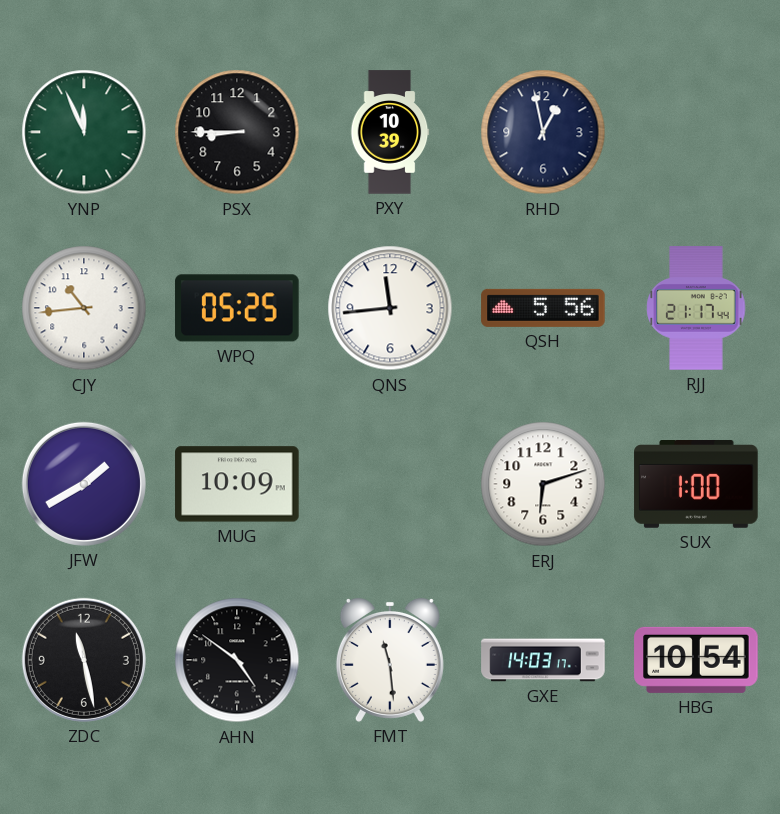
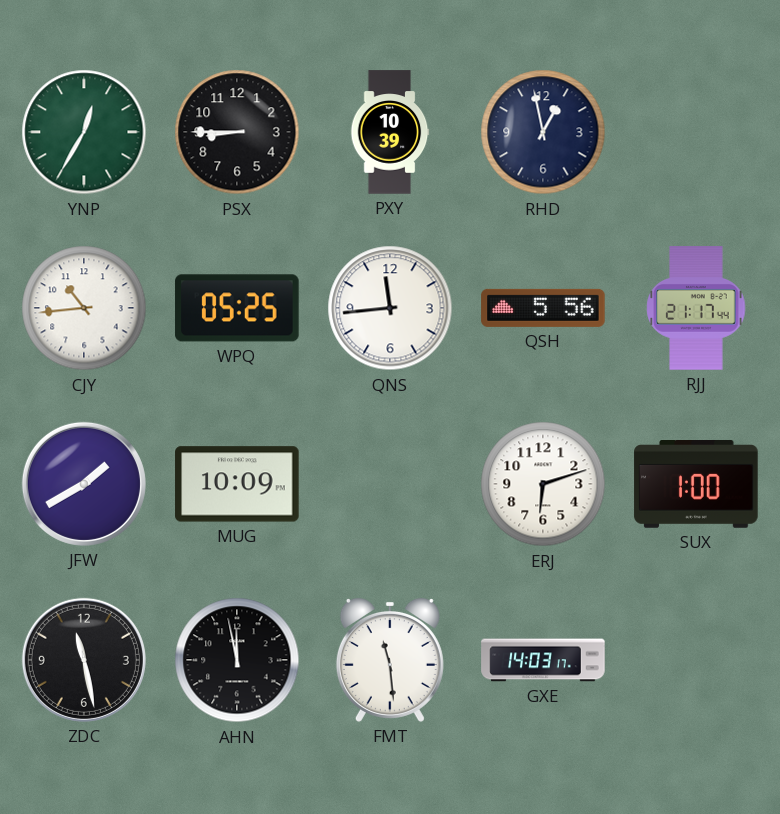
YNP: 11:56 -> 12:35 (84, 132)
AHN: 4:51 -> 11:58 (237, 660)
HBG: 10:54 -> none (696, 660)
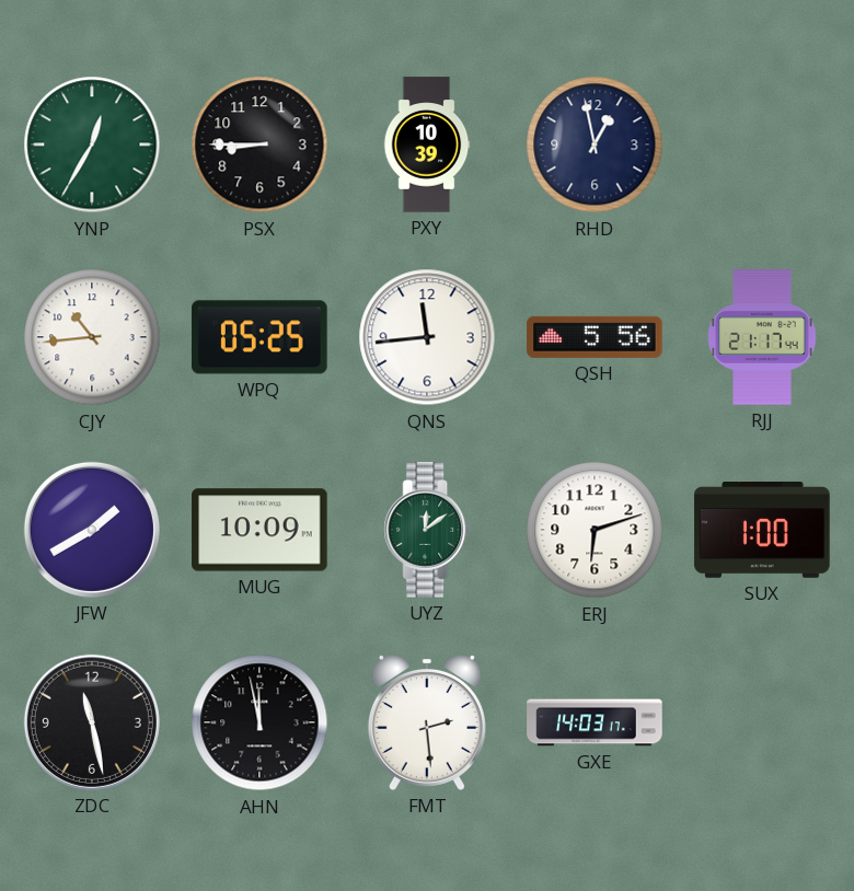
UYZ: none -> 12:09 (427, 530)
FMT: 11:29 -> 2:29 (427, 724)
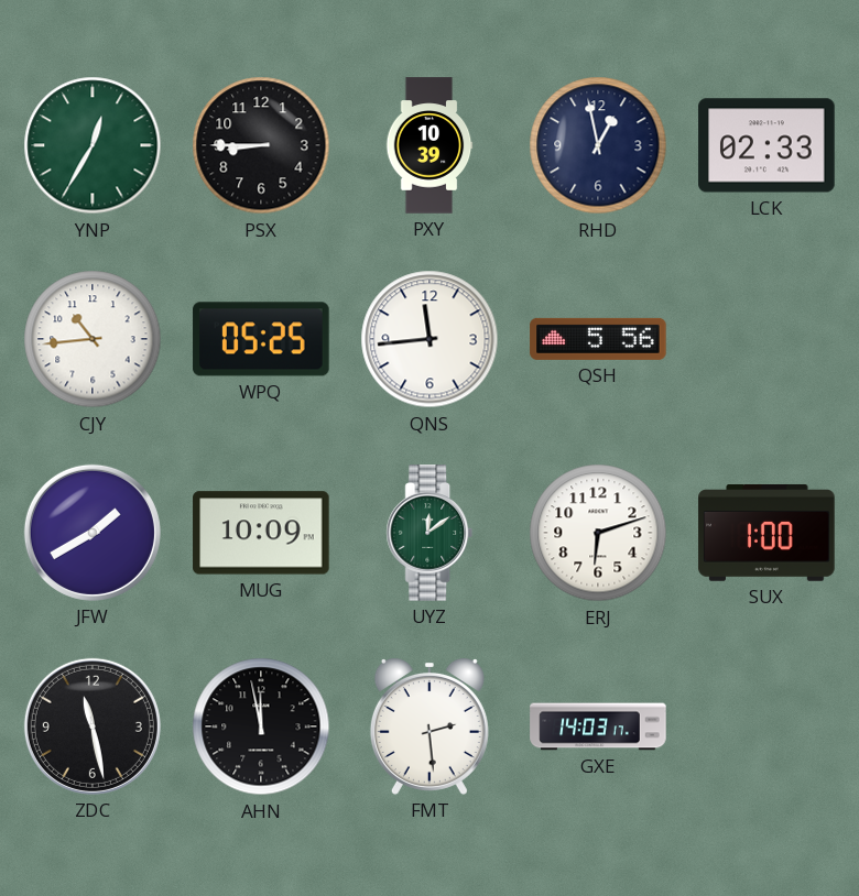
LCK: none -> 02:33 (766, 145)
RJJ: 21:17 -> none (762, 337)
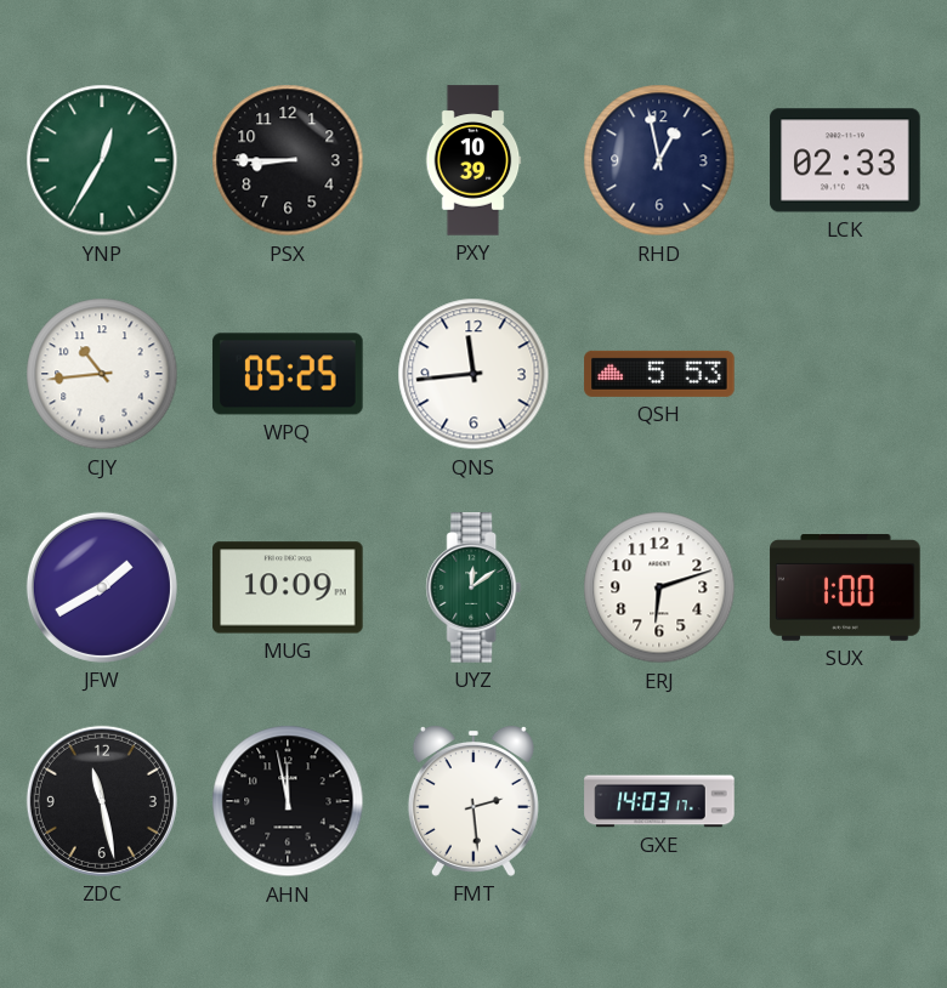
QSH: 5:56 -> 5:53 (659, 374)
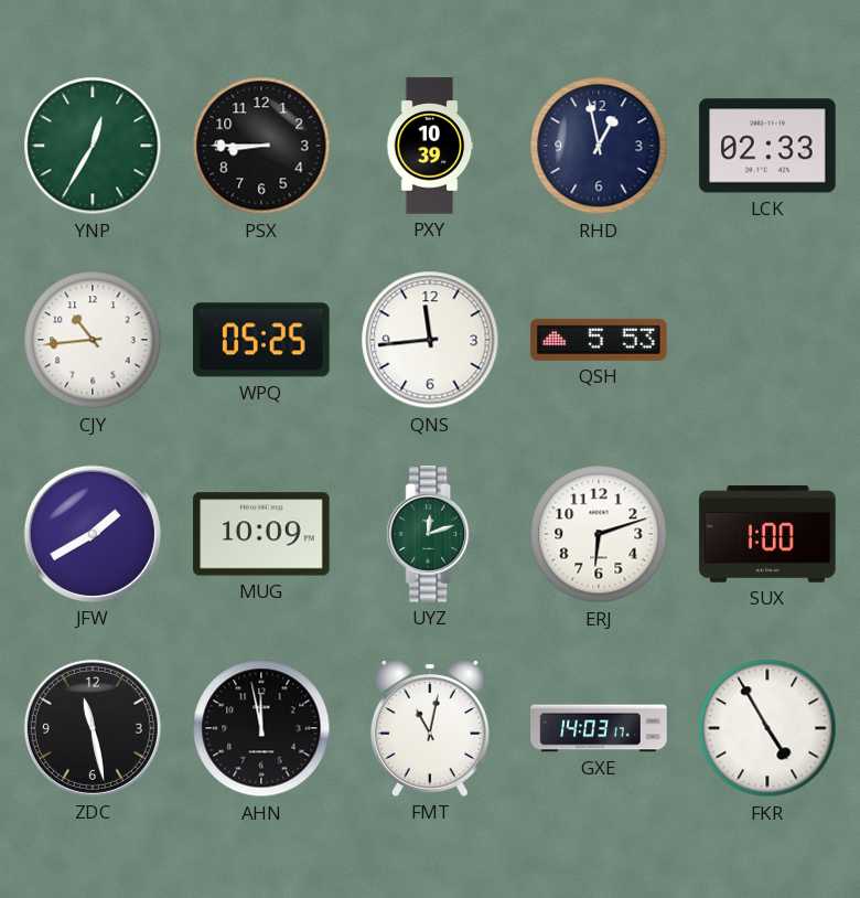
UYZ: 12:09 -> 12:12 (430, 534)
FMT: 2:29 -> 11:02 (430, 729)
FKR: none -> 4:55 (767, 728)
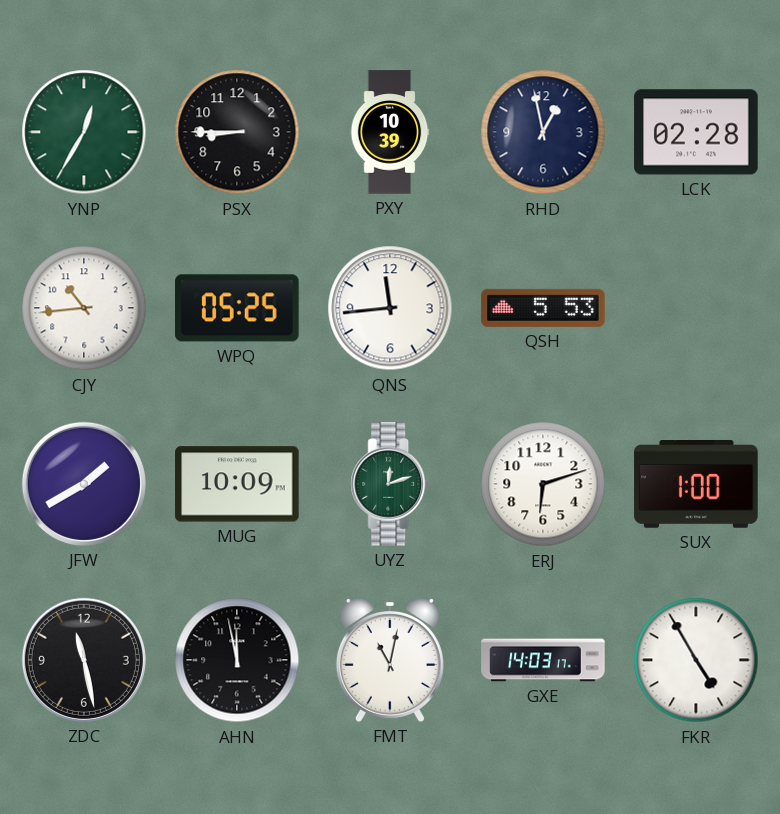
LCK: 02:33 -> 02:28 (696, 132)
